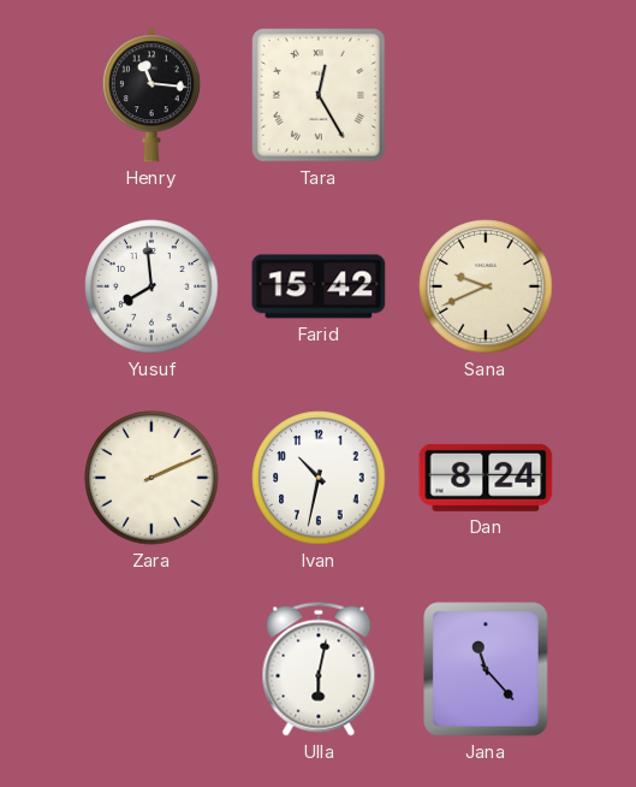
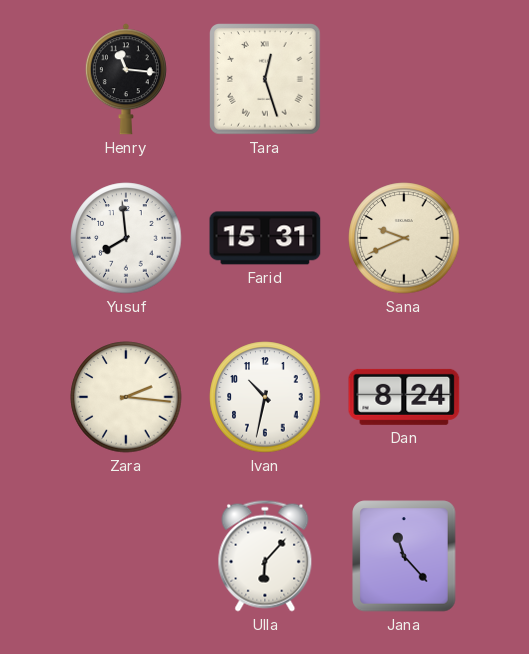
Tara: 12:25 -> 12:27 (265, 79)
Farid: 15:42 -> 15:31 (265, 238)
Zara: 2:11 -> 2:16 (126, 397)
Ulla: 6:02 -> 6:07 (265, 556)
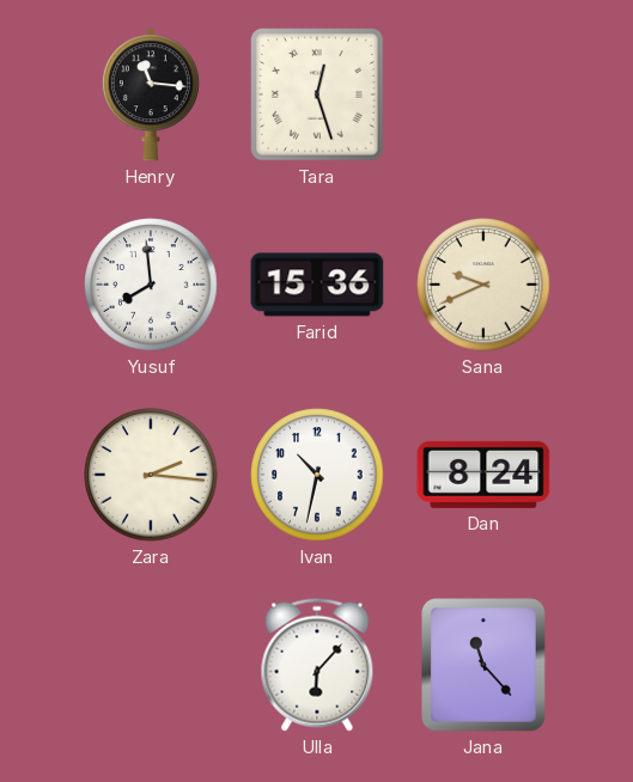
Farid: 15:31 -> 15:36 (317, 285)
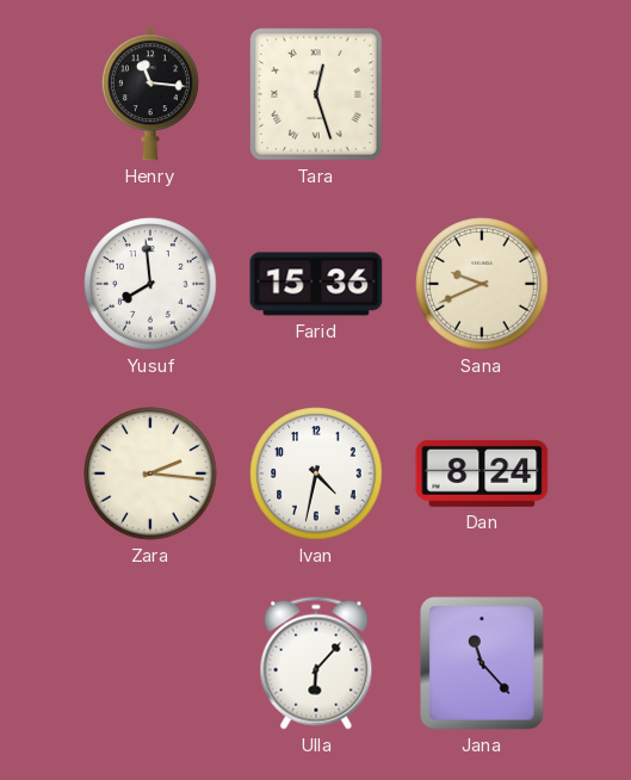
Ivan: 10:32 -> 4:32 (316, 473)
